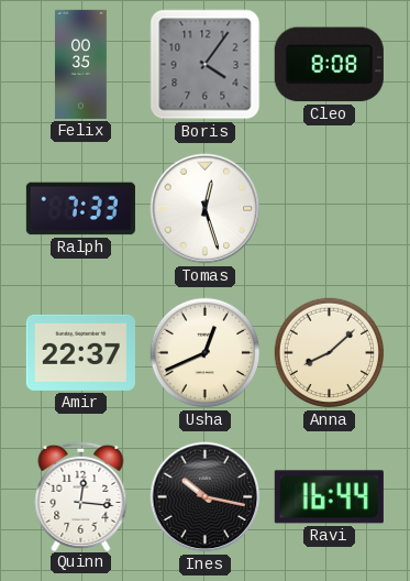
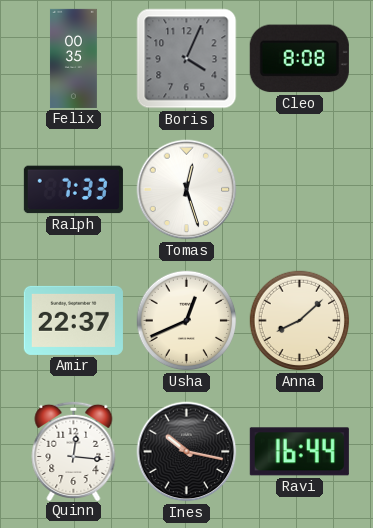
Boris: 4:06 -> 4:04 (187, 59)
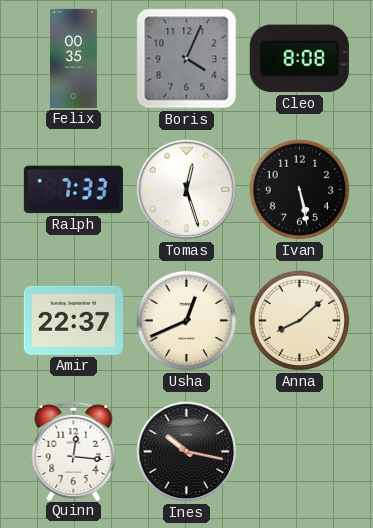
Ivan: none -> 5:28 (300, 190)
Ravi: 16:44 -> none (299, 452)
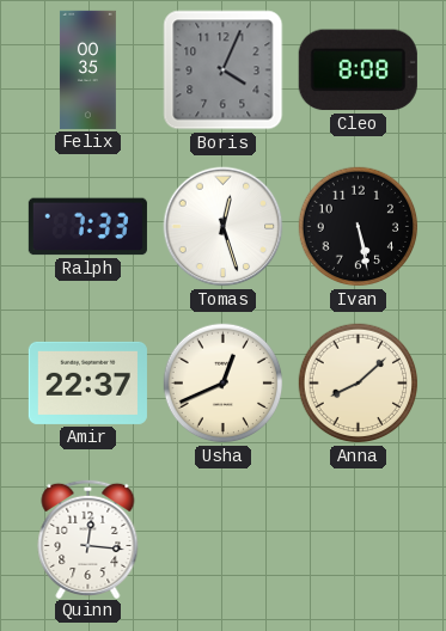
Ines: 10:17 -> none (187, 452)
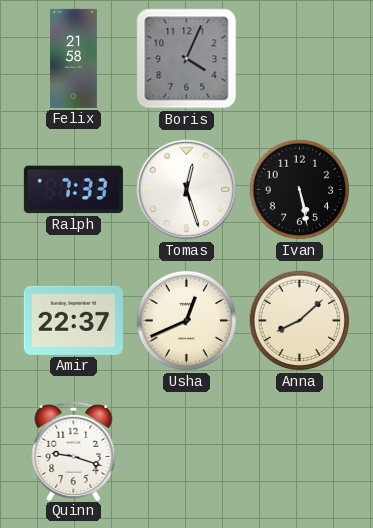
Felix: 00:35 -> 21:58 (73, 58)
Cleo: 8:08 -> none (358, 71)
Quinn: 12:16 -> 9:18 (74, 450)
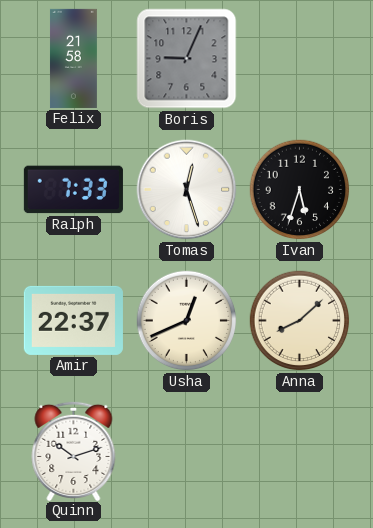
Boris: 4:04 -> 9:04 (187, 59)
Ivan: 5:28 -> 5:33 (300, 190)
Quinn: 9:18 -> 10:12 (74, 450)
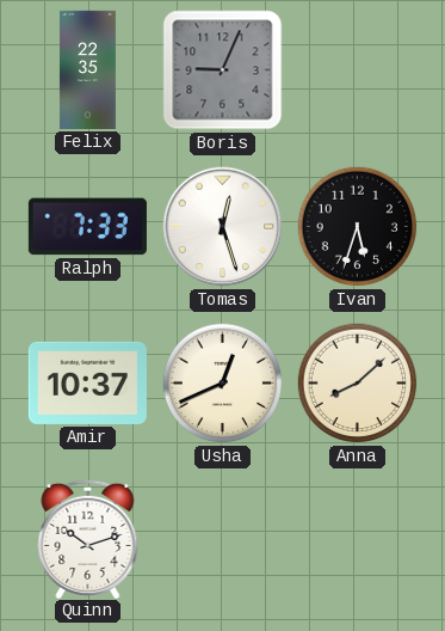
Felix: 21:58 -> 22:35 (87, 69)
Amir: 22:37 -> 10:37 (87, 382)
